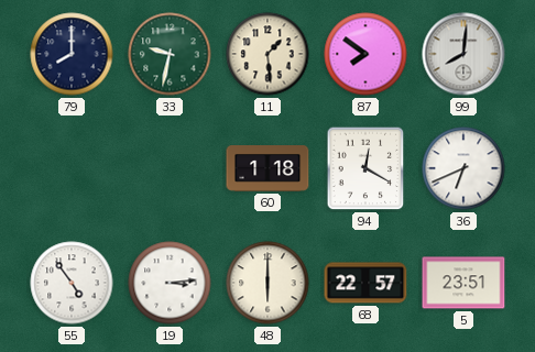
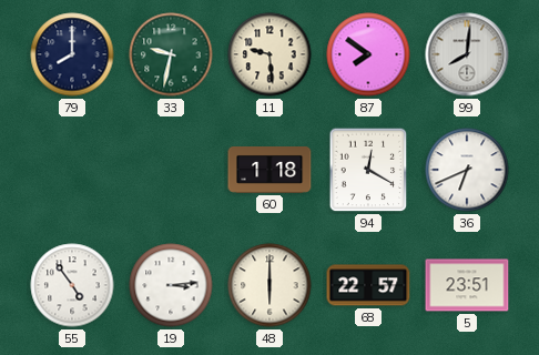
11: 1:29 -> 9:29 (269, 54)
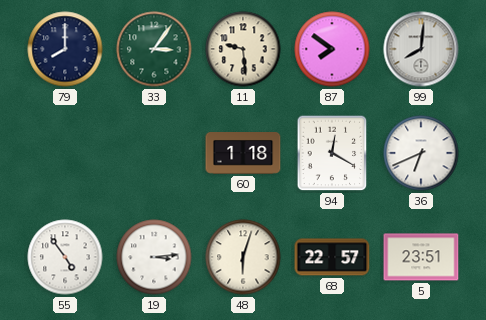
33: 9:32 -> 3:06 (154, 49)
48: 6:00 -> 6:03 (243, 257)
